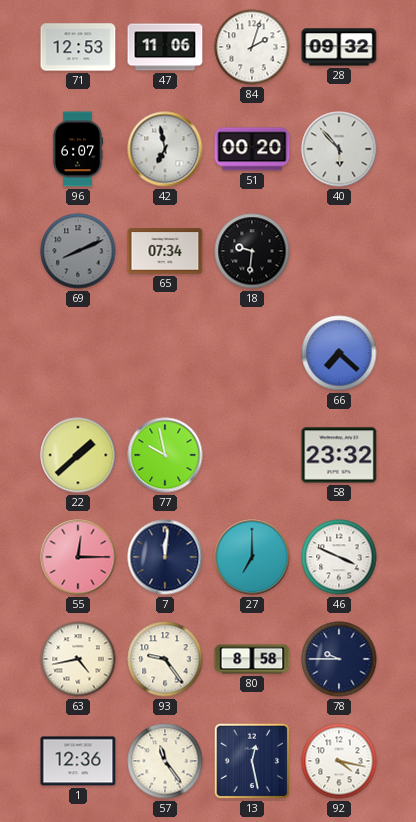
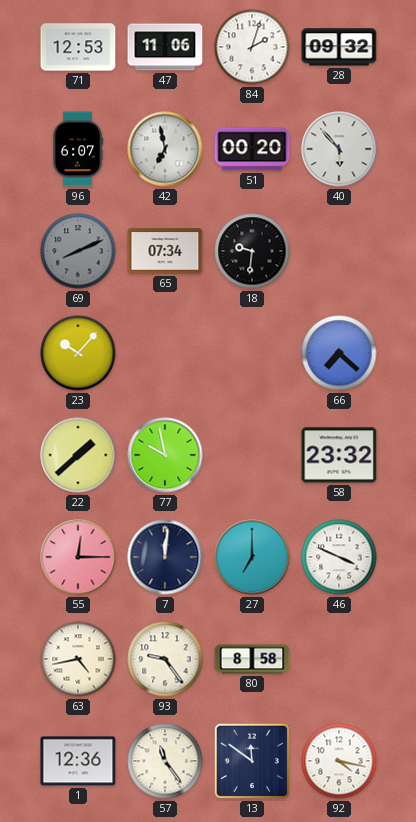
23: none -> 10:07 (78, 353)
78: 9:45 -> none (339, 659)
13: 12:28 -> 11:51 (252, 761)
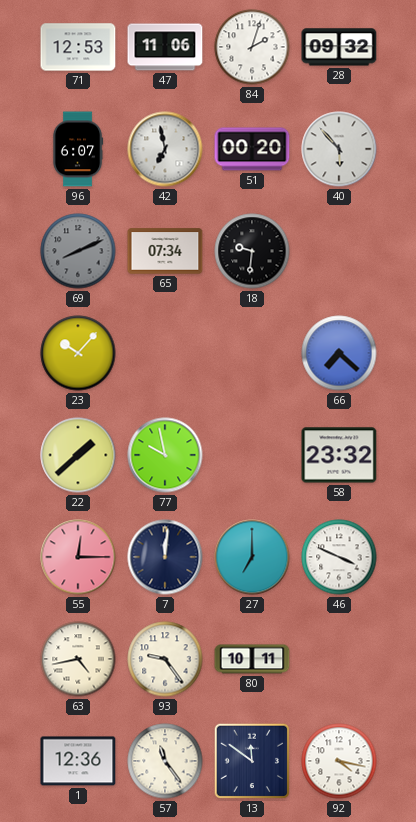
80: 8:58 -> 10:11 (252, 659)
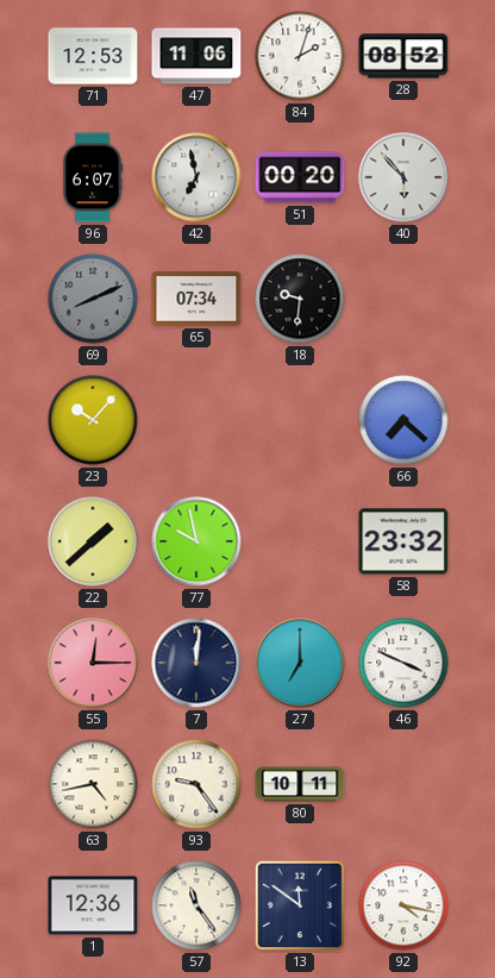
28: 09:32 -> 08:52 (403, 56)
